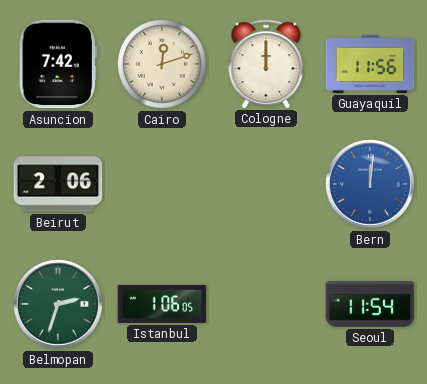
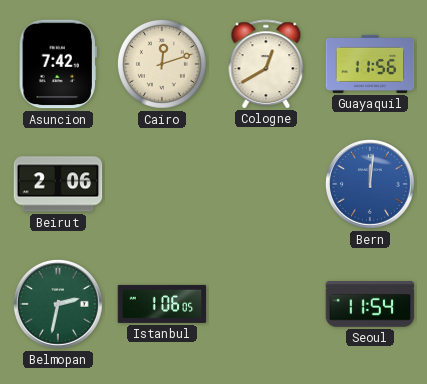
Cologne: 12:00 -> 12:40 (266, 64)
Belmopan: 2:33 -> 2:32 (58, 304)
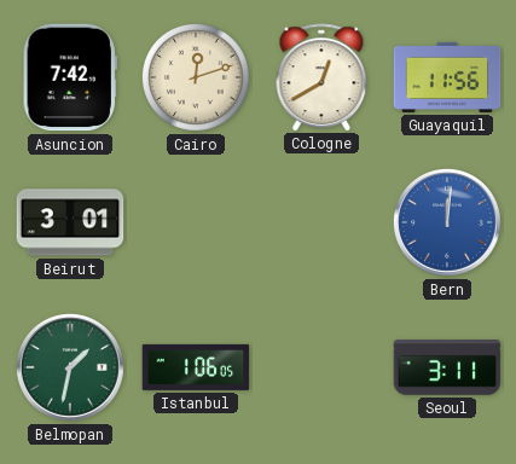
Beirut: 2:06 -> 3:01 (70, 222)
Belmopan: 2:32 -> 1:32 (70, 367)
Seoul: 11:54 -> 3:11 (447, 367)
